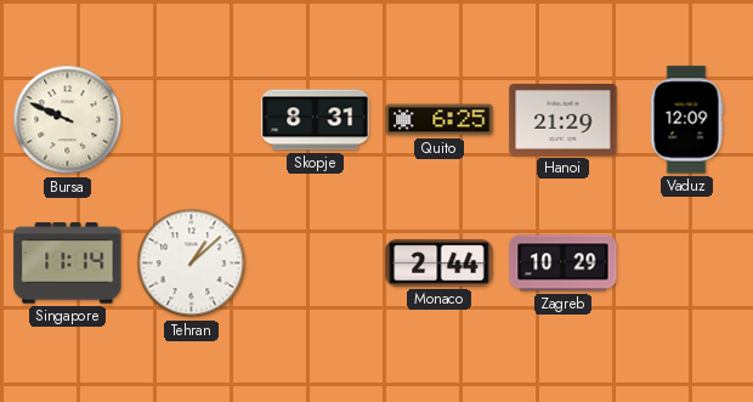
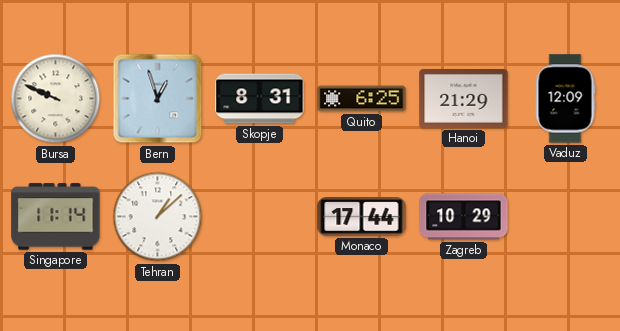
Bern: none -> 12:57 (158, 99)
Monaco: 2:44 -> 17:44 (362, 217)
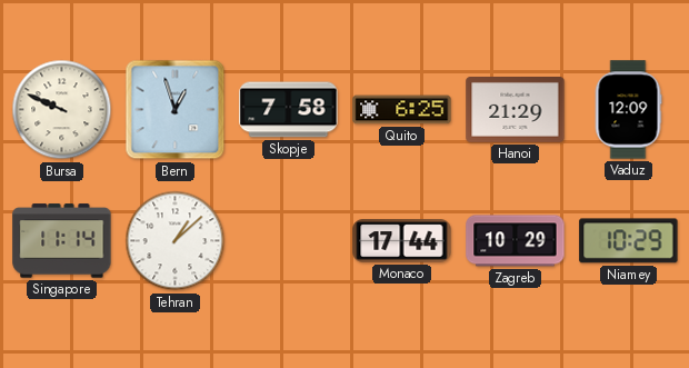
Skopje: 8:31 -> 7:58 (289, 110)
Niamey: none -> 10:29 (629, 241)
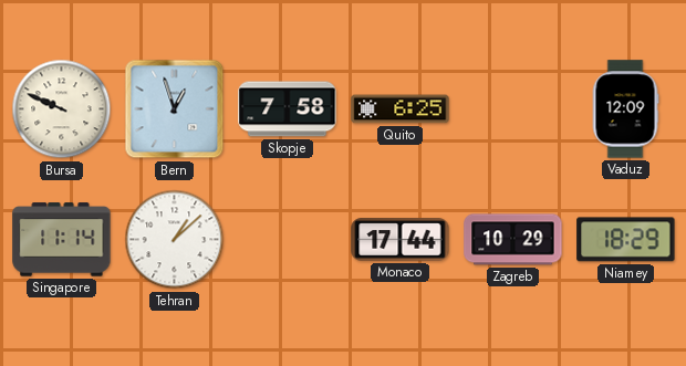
Hanoi: 21:29 -> none (516, 110)
Niamey: 10:29 -> 18:29 (626, 240)
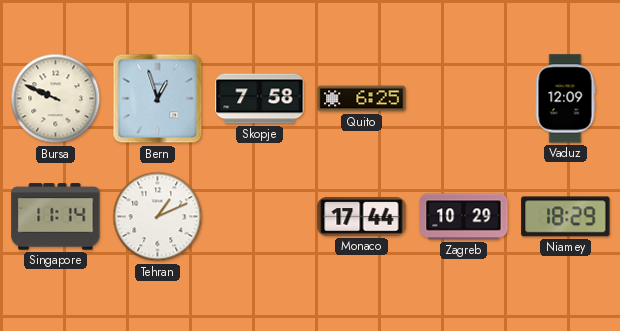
Tehran: 1:08 -> 1:11 (158, 217)
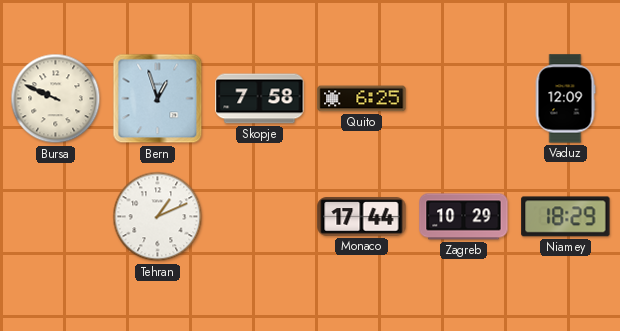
Singapore: 11:14 -> none (56, 217)
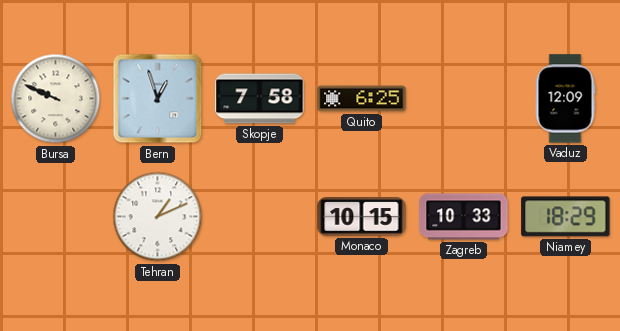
Monaco: 17:44 -> 10:15 (362, 217)
Zagreb: 10:29 -> 10:33 (464, 217)
